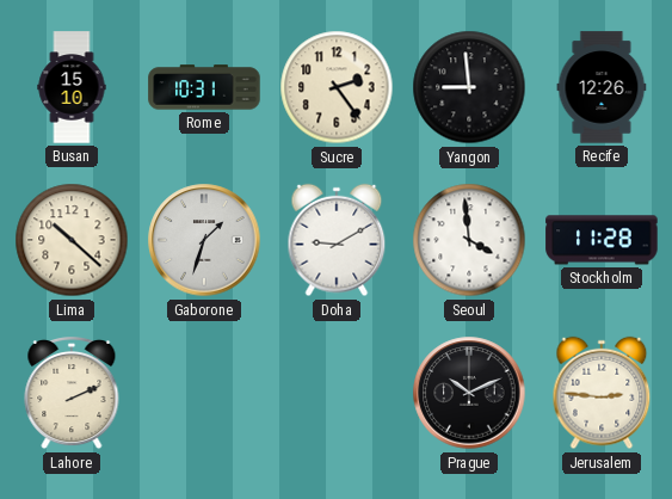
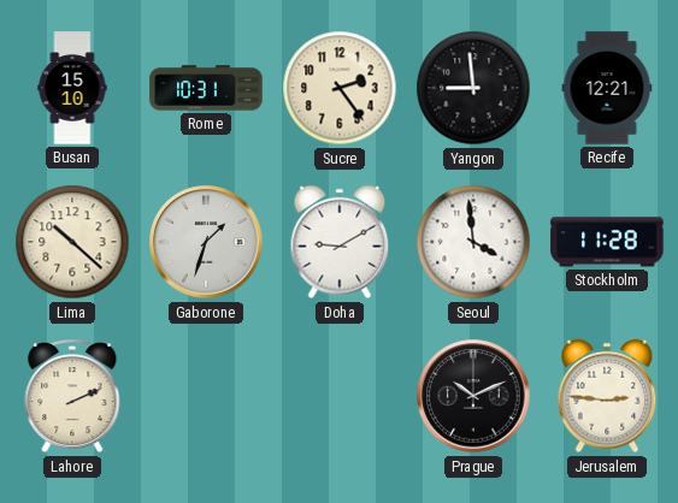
Recife: 12:26 -> 12:21 (607, 88)
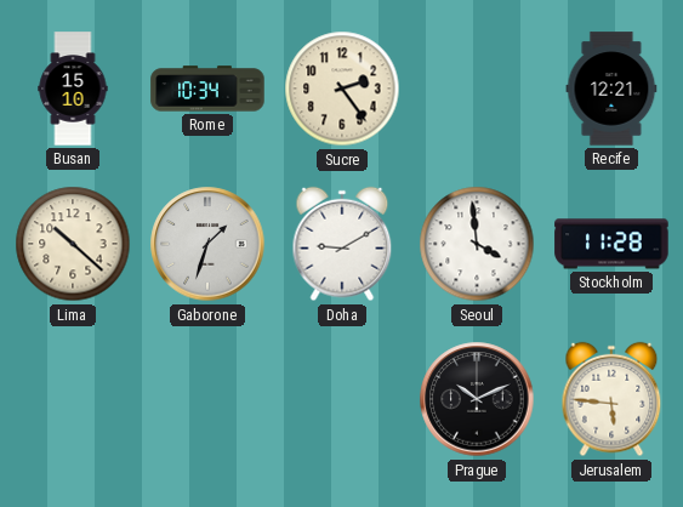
Rome: 10:31 -> 10:34 (207, 89)
Yangon: 8:59 -> none (473, 88)
Lahore: 2:11 -> none (72, 396)
Jerusalem: 2:46 -> 5:46 (611, 399)
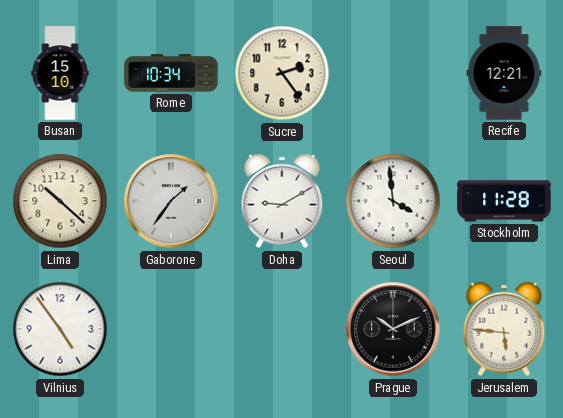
Gaborone: 1:33 -> 1:36 (171, 201)
Vilnius: none -> 4:54 (60, 329)
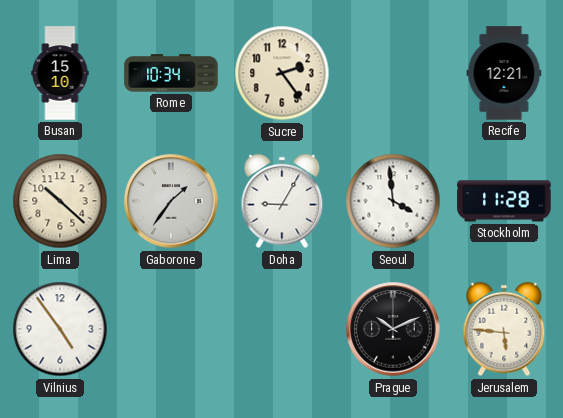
Doha: 9:10 -> 9:05 (282, 201)
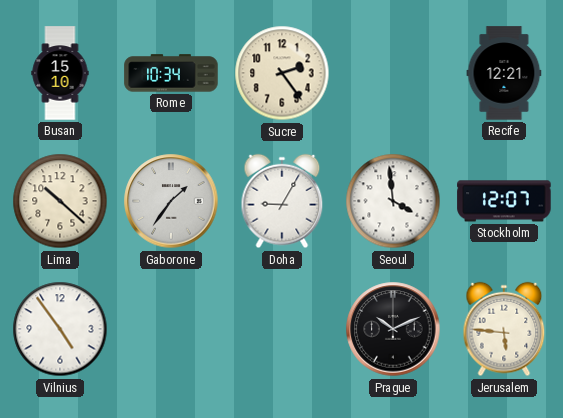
Stockholm: 11:28 -> 12:07 (504, 201)
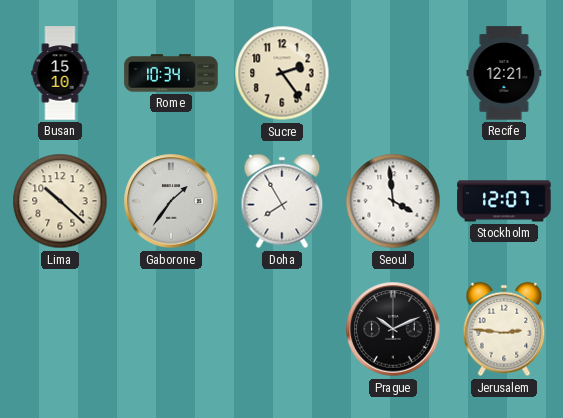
Doha: 9:05 -> 7:55 (282, 201)
Vilnius: 4:54 -> none (60, 329)
Jerusalem: 5:46 -> 2:46 (504, 329)
